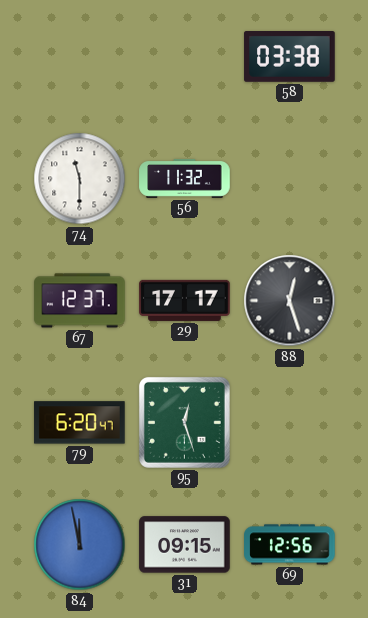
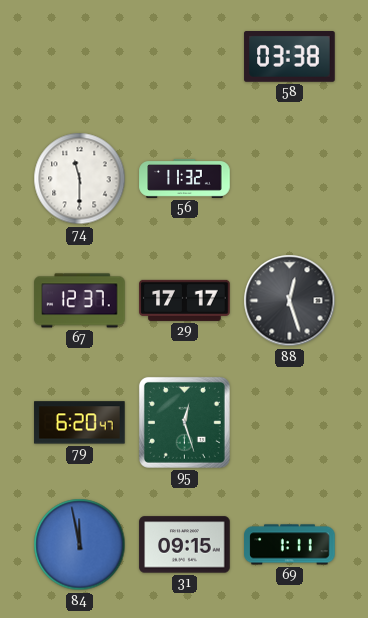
69: 12:56 -> 1:11 (290, 545)
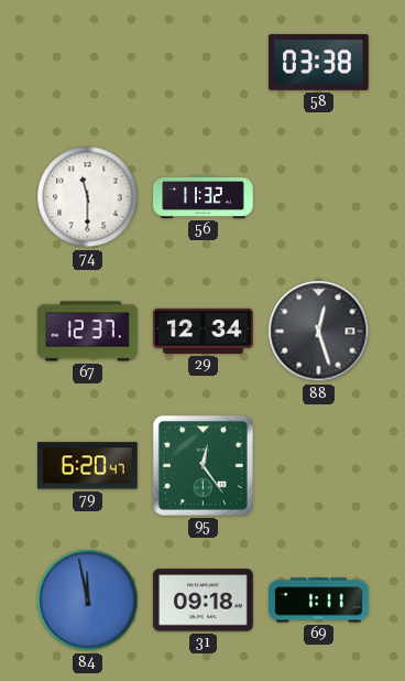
29: 17:17 -> 12:34 (204, 331)
95: 12:27 -> 12:24 (202, 465)
31: 09:15 -> 09:18 (204, 601)
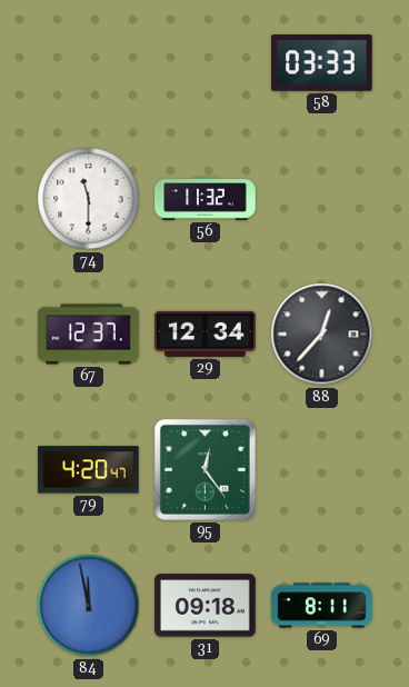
58: 03:38 -> 03:33 (322, 63)
88: 12:27 -> 12:37 (322, 335)
79: 6:20 -> 4:20 (89, 470)
69: 1:11 -> 8:11 (322, 606)
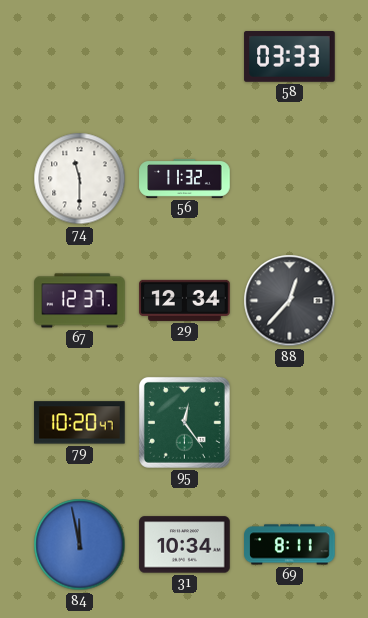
79: 4:20 -> 10:20 (80, 423)
31: 09:18 -> 10:34 (185, 545)
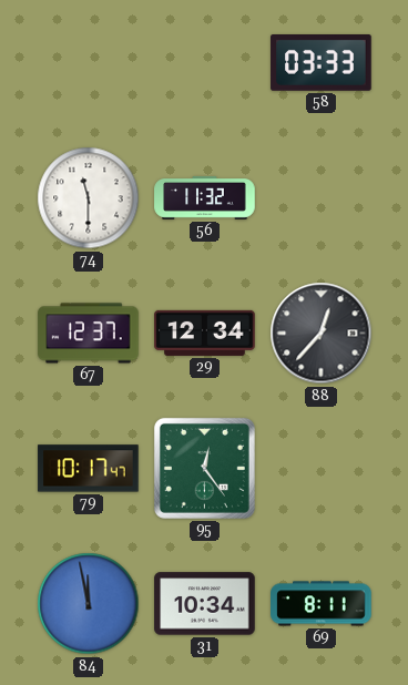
79: 10:20 -> 10:17 (89, 469)
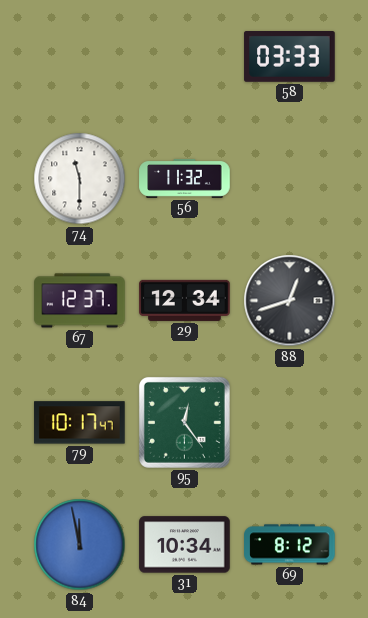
88: 12:37 -> 12:42 (290, 301)
69: 8:11 -> 8:12 (290, 545)
